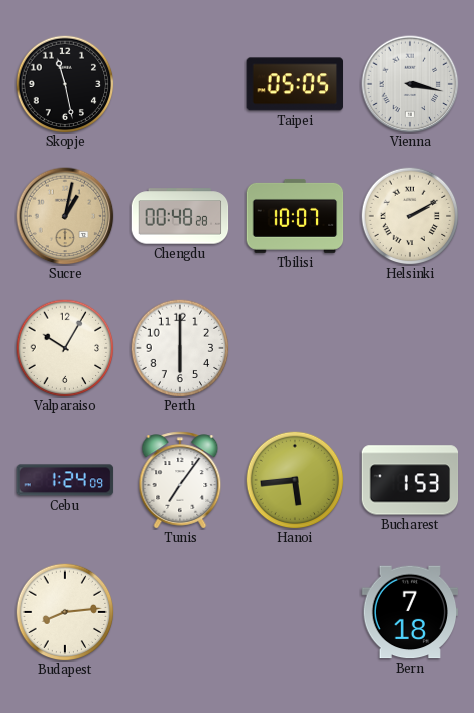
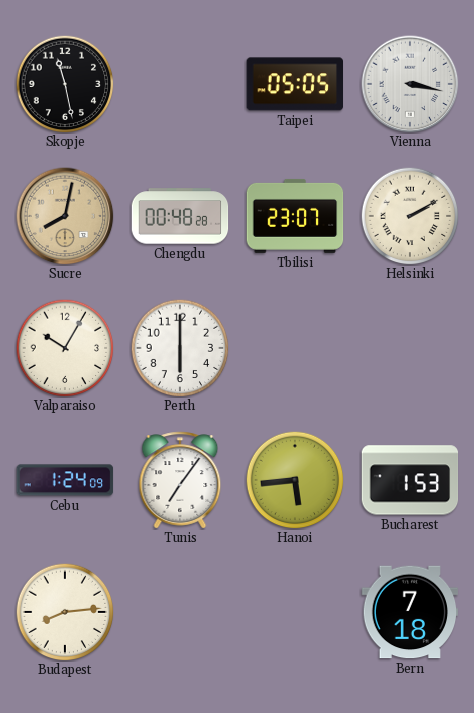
Sucre: 1:02 -> 8:02 (65, 216)
Tbilisi: 10:07 -> 23:07 (295, 216)
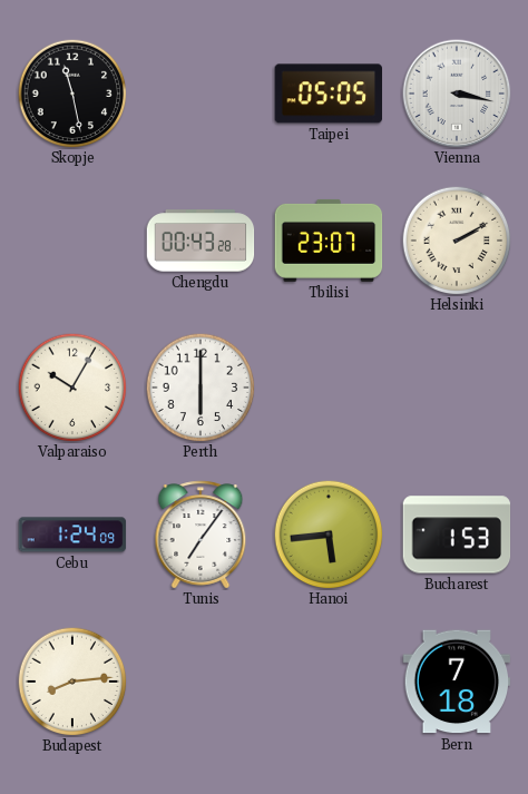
Sucre: 8:02 -> none (65, 216)
Chengdu: 00:48 -> 00:43 (201, 241)
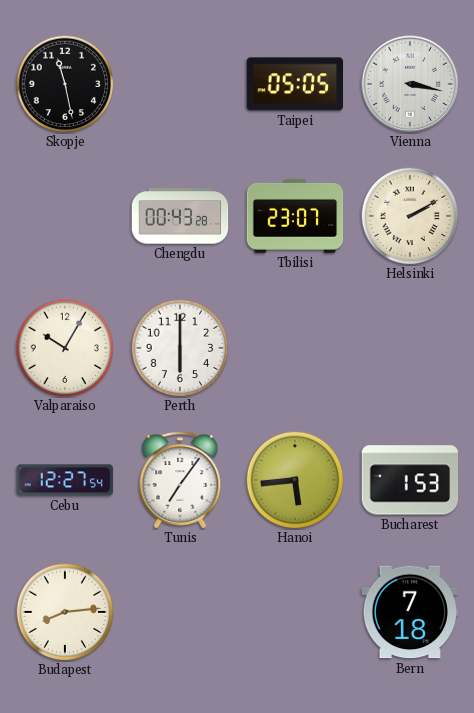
Cebu: 1:24 -> 12:27 (65, 480)
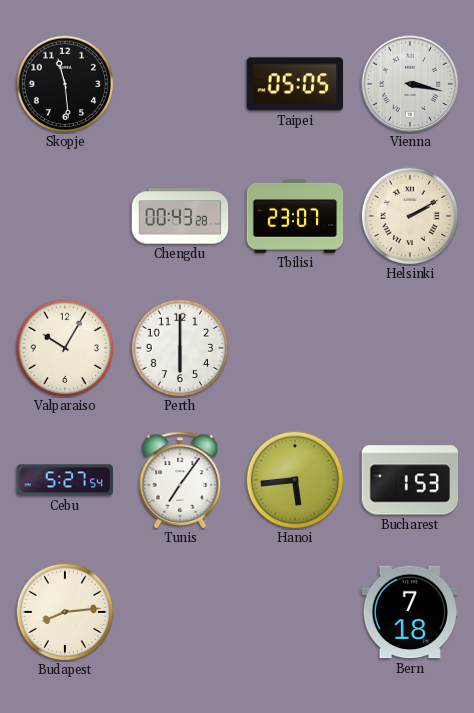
Skopje: 11:28 -> 11:29 (65, 84)
Cebu: 12:27 -> 5:27 (65, 480)
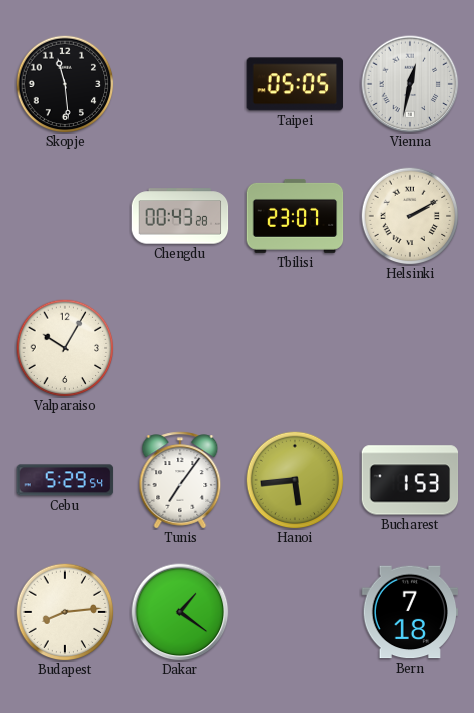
Vienna: 3:17 -> 12:32 (410, 84)
Perth: 6:00 -> none (180, 348)
Cebu: 5:27 -> 5:29 (65, 480)
Dakar: none -> 1:21 (180, 612)
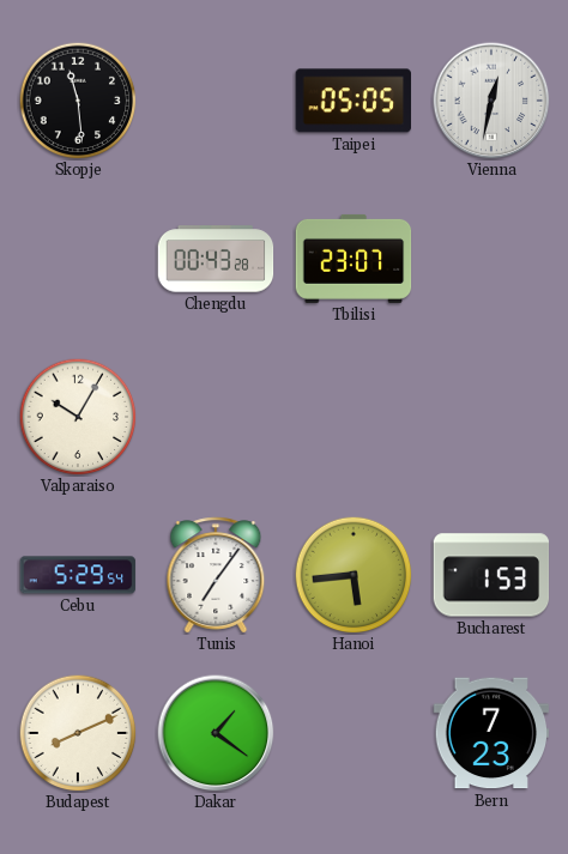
Helsinki: 2:10 -> none (410, 216)
Budapest: 8:14 -> 8:11 (78, 733)
Bern: 7:18 -> 7:23 (491, 733)
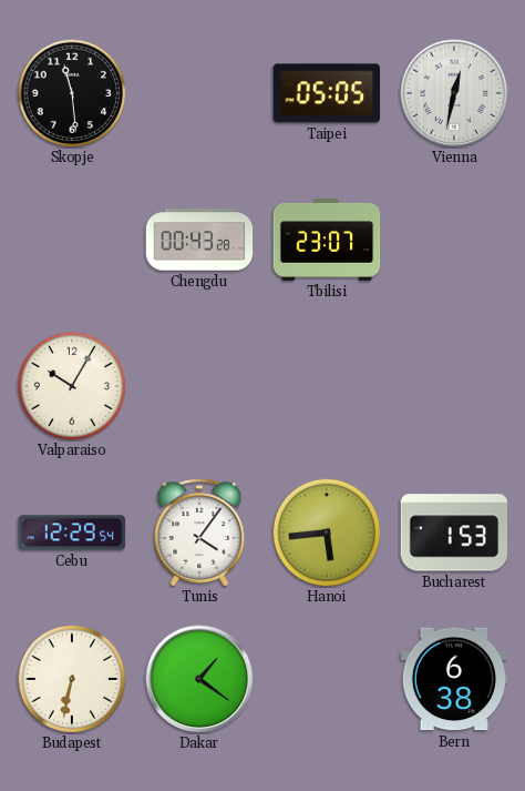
Cebu: 5:29 -> 12:29 (72, 533)
Tunis: 7:06 -> 4:06 (199, 533)
Budapest: 8:11 -> 6:32 (72, 679)
Bern: 7:23 -> 6:38 (454, 679)
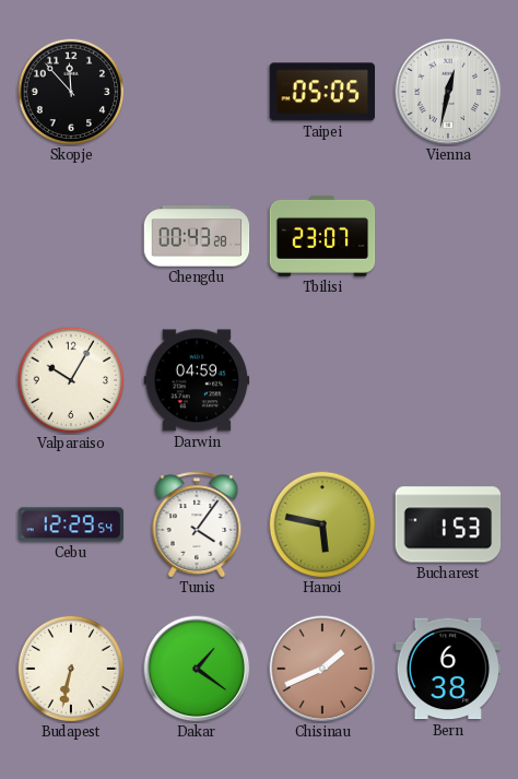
Skopje: 11:29 -> 11:53 (71, 92)
Darwin: none -> 04:59 (197, 380)
Hanoi: 5:44 -> 5:47 (322, 524)
Chisinau: none -> 1:41 (322, 669)
